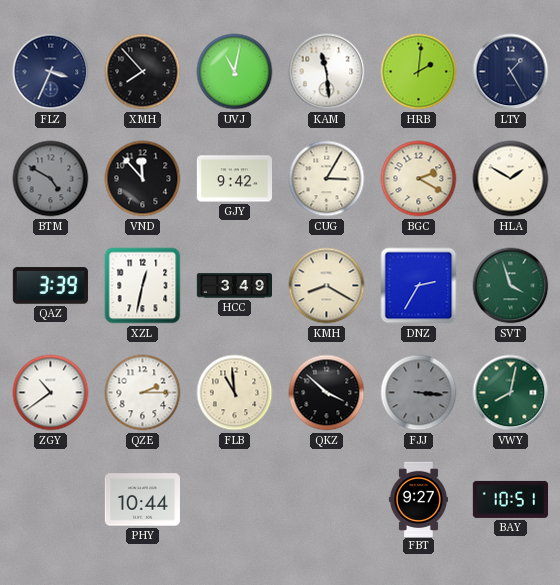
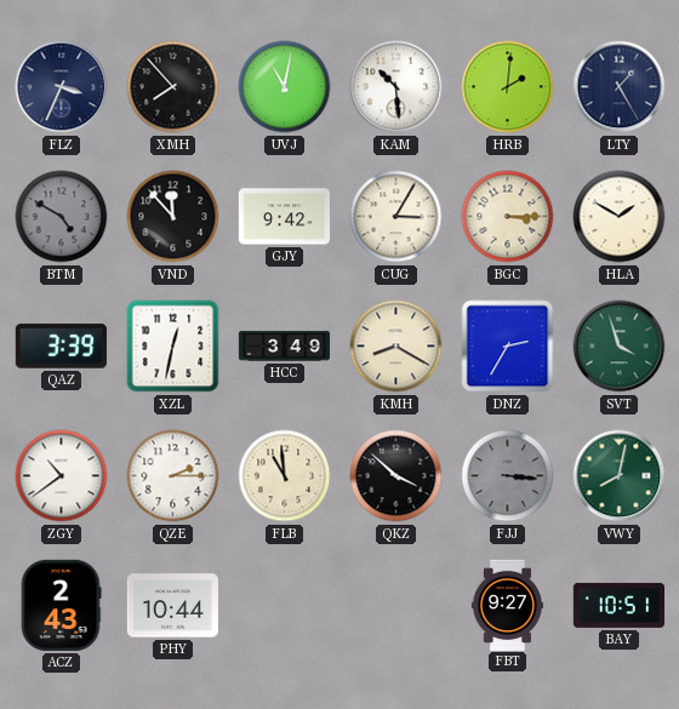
KAM: 11:29 -> 10:29 (396, 87)
BGC: 2:20 -> 3:15 (508, 217)
ACZ: none -> 2:43 (61, 605)
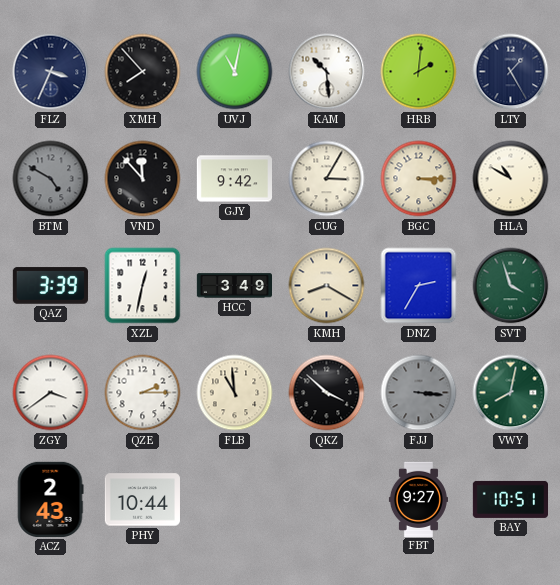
HLA: 1:50 -> 10:50 (511, 179)
ZGY: 10:39 -> 3:39 (51, 393)
